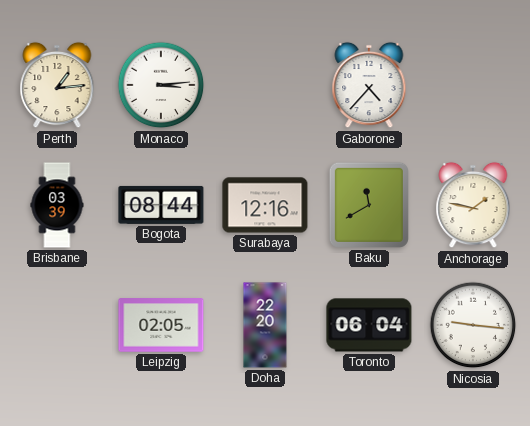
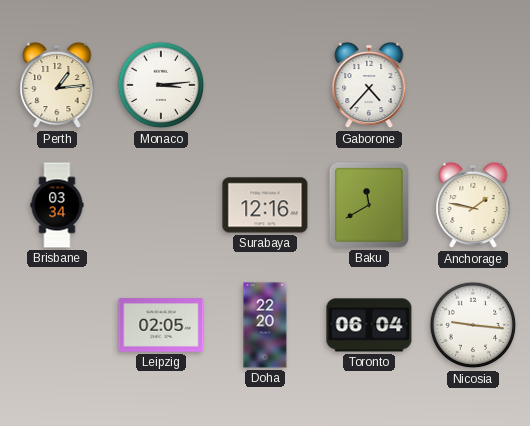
Brisbane: 03:39 -> 03:34 (57, 205)
Bogota: 08:44 -> none (161, 205)
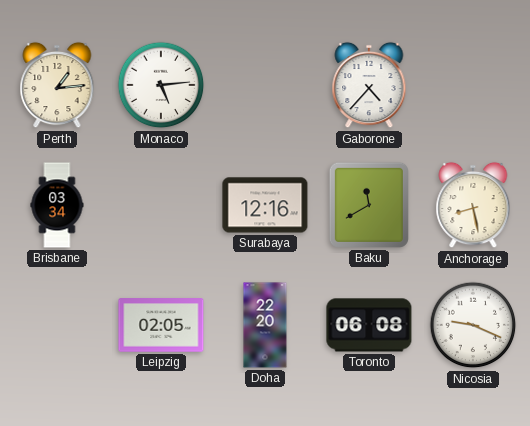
Monaco: 3:14 -> 5:14 (161, 85)
Anchorage: 1:47 -> 8:28 (473, 205)
Toronto: 06:04 -> 06:08 (369, 325)
Nicosia: 9:16 -> 9:19 (473, 325)
